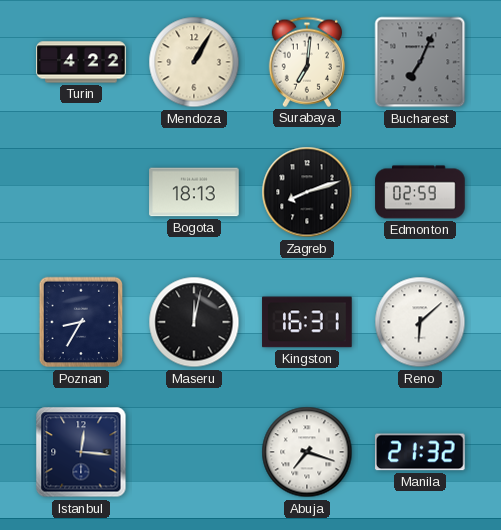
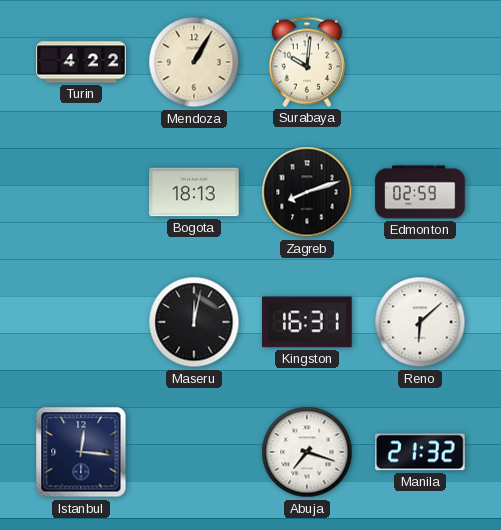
Surabaya: 7:01 -> 10:01 (307, 62)
Bucharest: 7:04 -> none (420, 62)
Poznan: 8:35 -> none (81, 322)
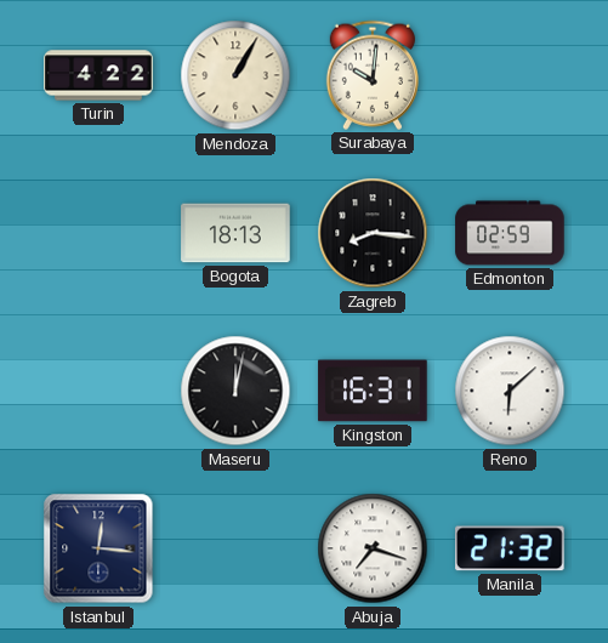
Zagreb: 8:12 -> 8:16 (373, 233)
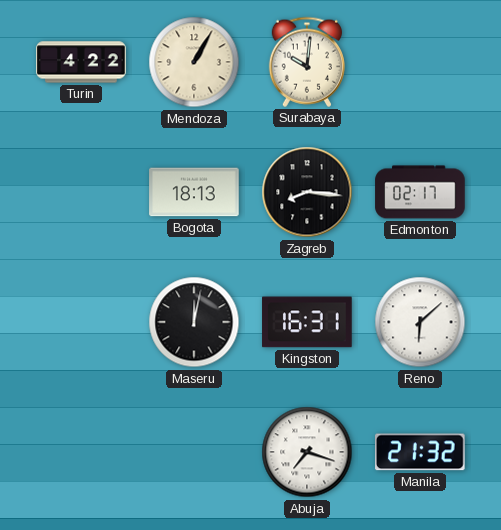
Edmonton: 02:59 -> 02:17 (420, 192)
Istanbul: 12:16 -> none (98, 548)
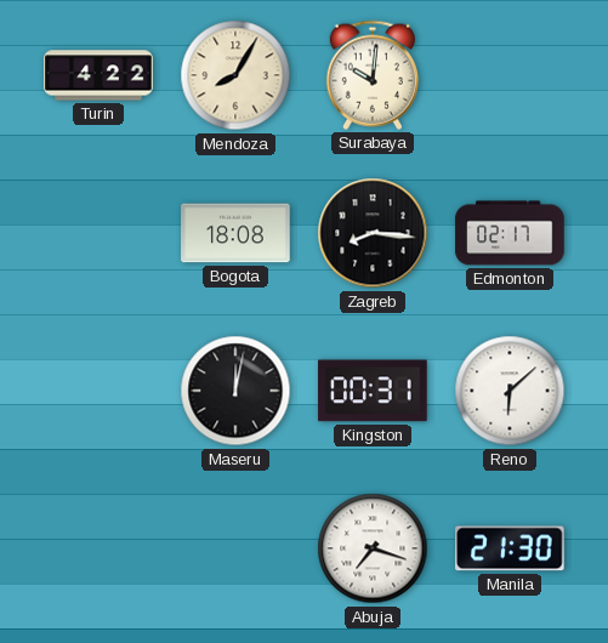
Mendoza: 1:05 -> 8:05 (235, 75)
Bogota: 18:13 -> 18:08 (235, 233)
Kingston: 16:31 -> 00:31 (373, 391)
Manila: 21:32 -> 21:30 (511, 548)
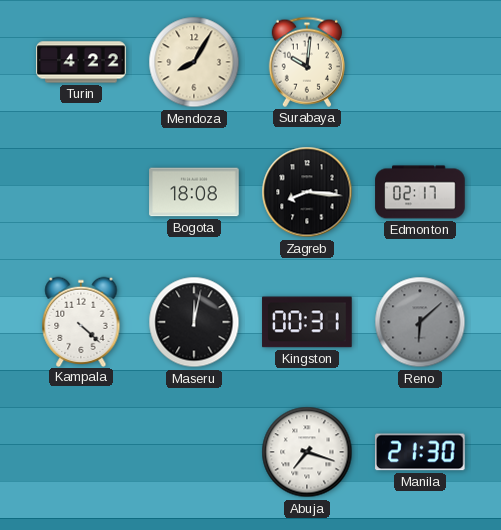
Kampala: none -> 4:22 (81, 321)
Reno dial: white -> grey (420, 322)
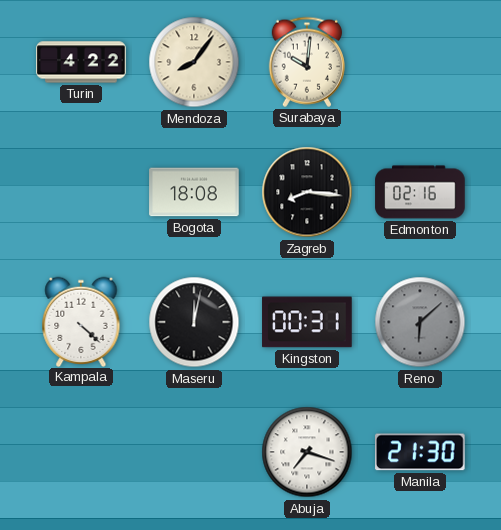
Mendoza: 8:05 -> 8:06 (194, 62)
Edmonton: 02:17 -> 02:16 (420, 192)
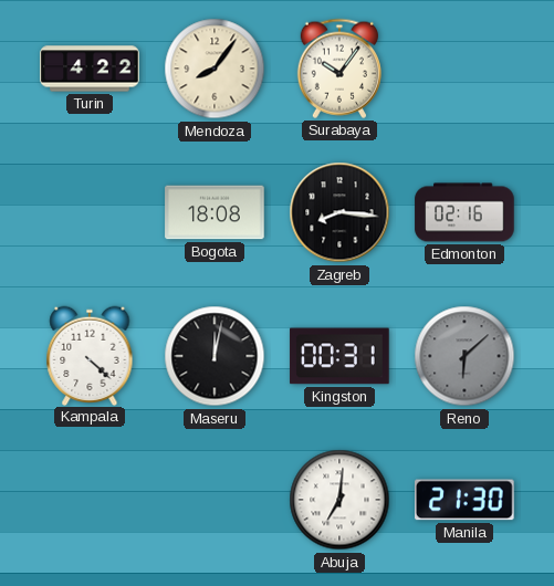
Surabaya: 10:01 -> 10:06 (339, 69)
Abuja: 7:18 -> 7:01 (339, 500)
